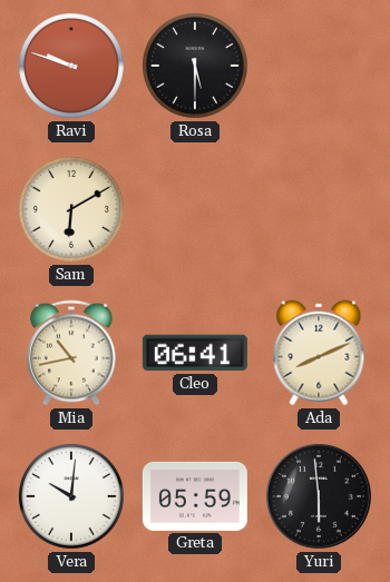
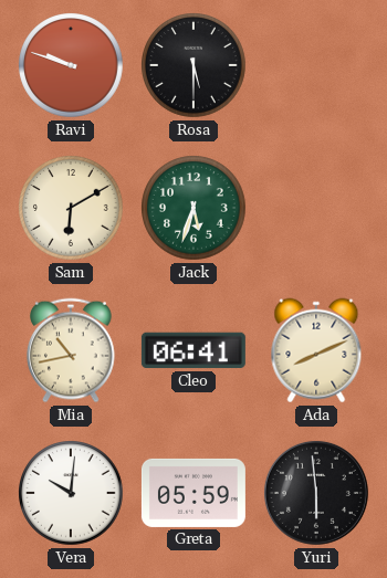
Jack: none -> 5:33 (195, 209)
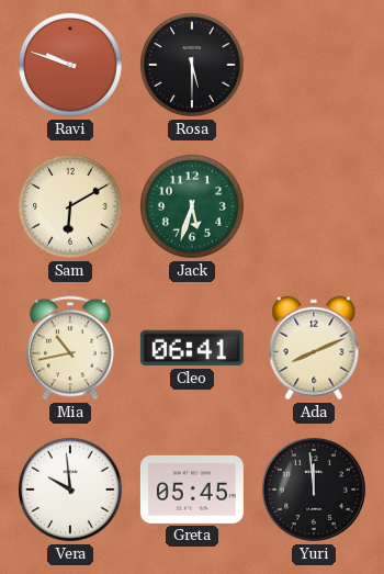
Vera: 10:01 -> 9:59 (71, 491)
Greta: 05:59 -> 05:45 (192, 489)
Yuri: 5:59 -> 11:59 (314, 489)
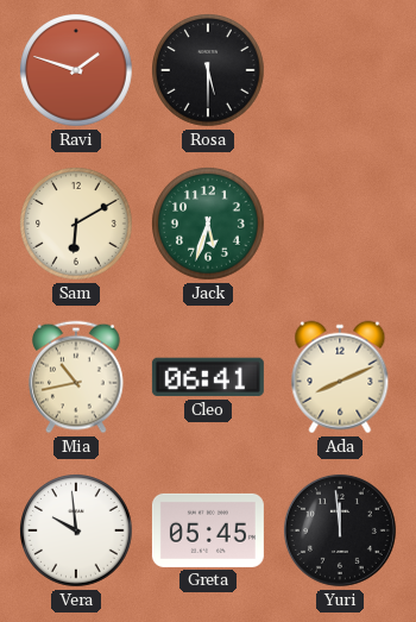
Ravi: 9:48 -> 1:48 (77, 71)
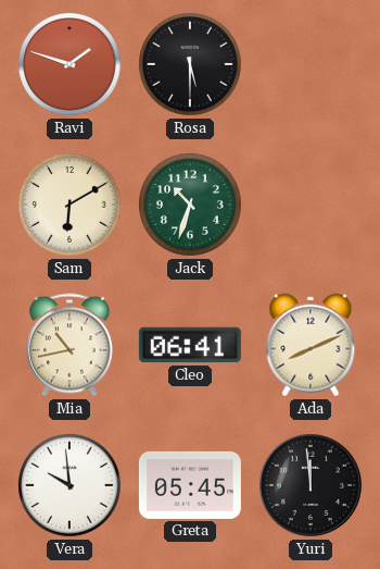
Jack: 5:33 -> 10:33 (191, 206)
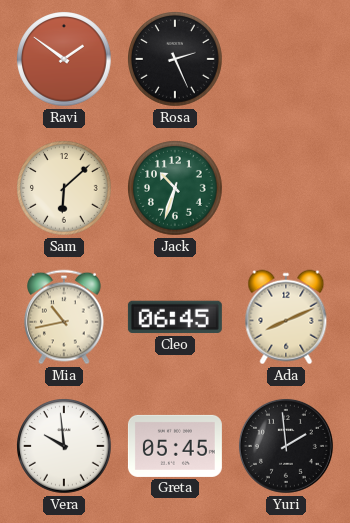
Ravi: 1:48 -> 1:51 (65, 60)
Rosa: 5:30 -> 2:26 (176, 60)
Sam: 6:10 -> 6:08 (65, 189)
Cleo: 06:41 -> 06:45 (175, 317)
Yuri: 11:59 -> 1:59 (286, 446)
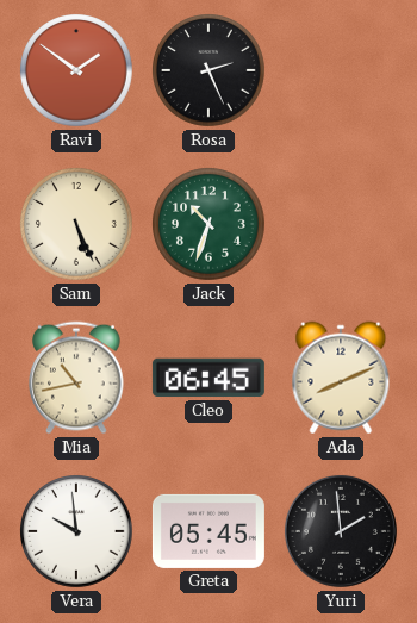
Sam: 6:08 -> 5:26 (77, 225)
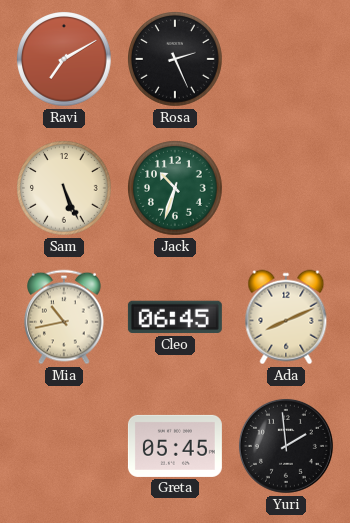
Ravi: 1:51 -> 7:10 (65, 60)
Vera: 9:59 -> none (77, 532)
